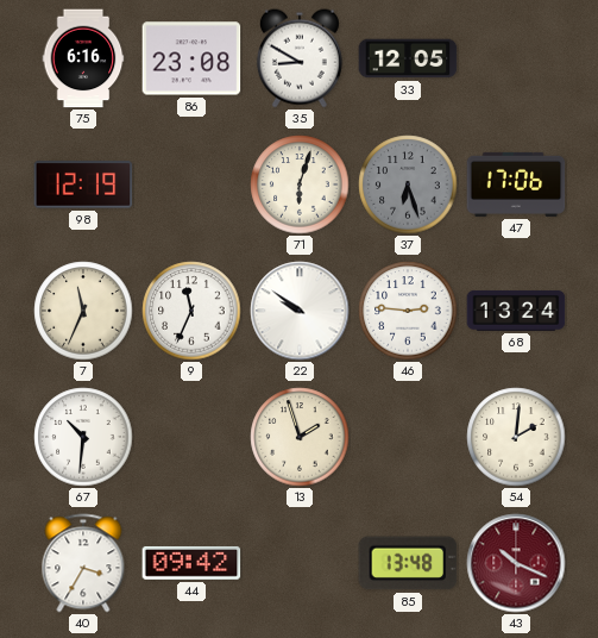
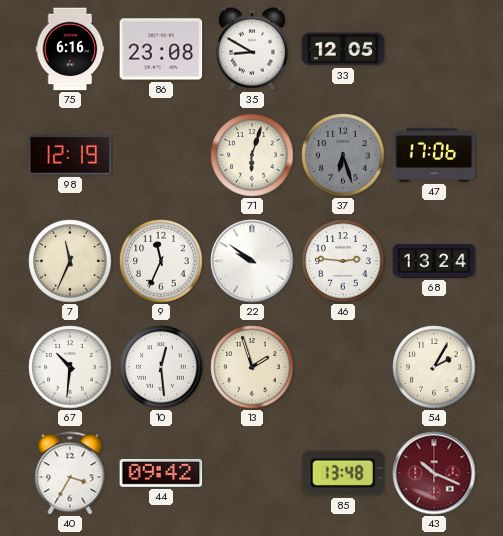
10: none -> 12:29 (161, 367)
54: 2:01 -> 2:05 (434, 367)
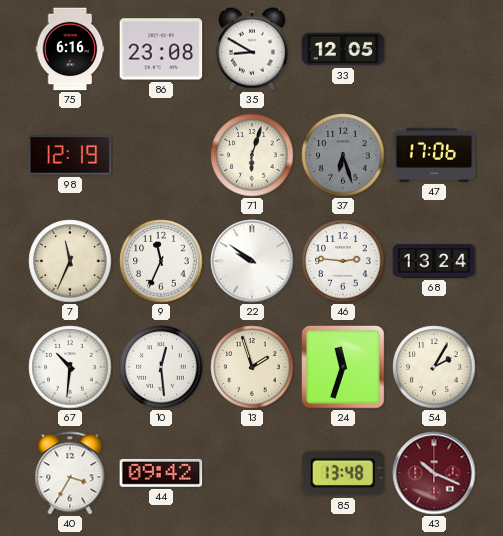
24: none -> 11:33 (344, 368)
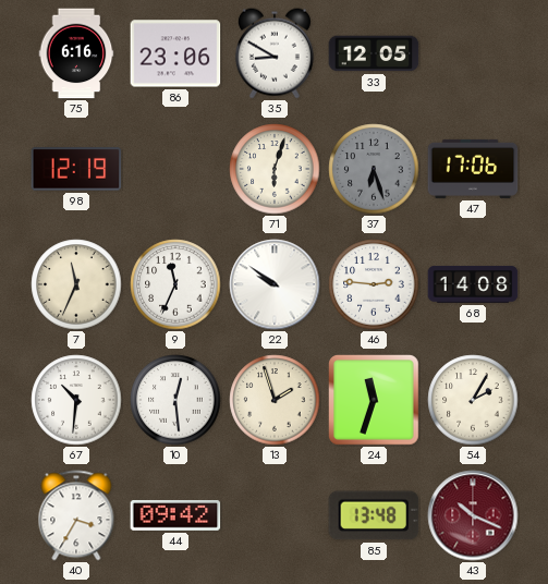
86: 23:08 -> 23:06 (175, 53)
68: 13:24 -> 14:08 (473, 284)
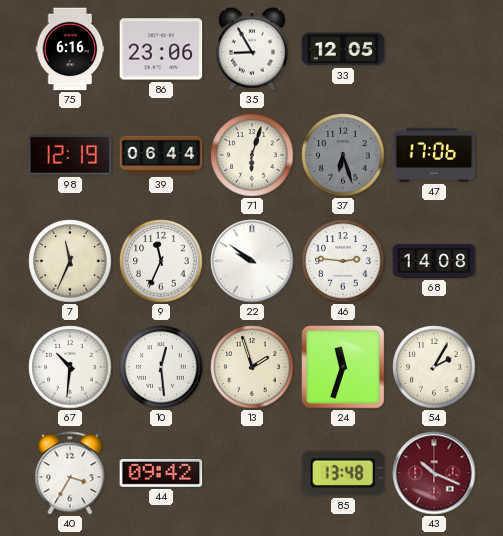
35: 8:50 -> 8:55 (252, 49)
39: none -> 06:44 (161, 155)
